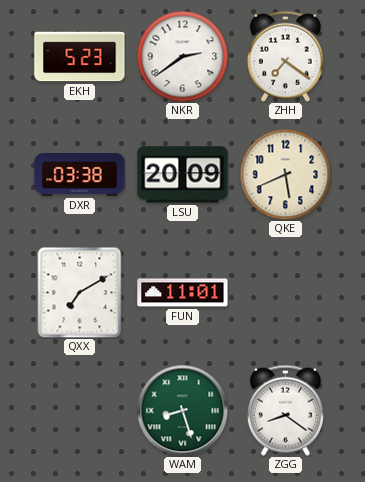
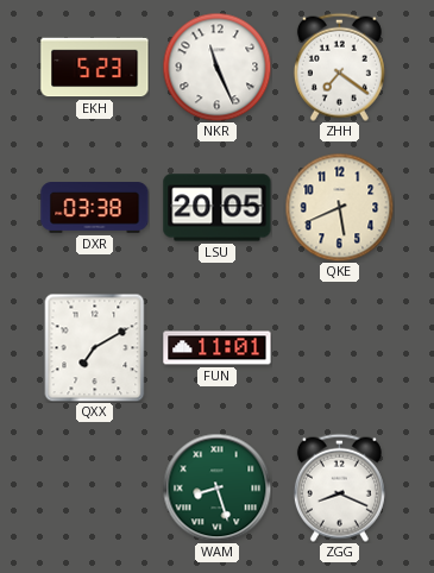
NKR: 2:39 -> 11:26 (216, 67)
LSU: 20:09 -> 20:05 (218, 208)
ZGG: 8:21 -> 8:19 (339, 487)
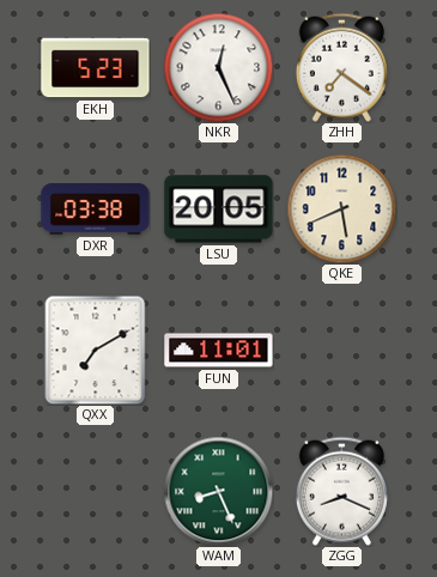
NKR: 11:26 -> 12:26 (218, 67)
WAM: 8:27 -> 8:26 (218, 491)
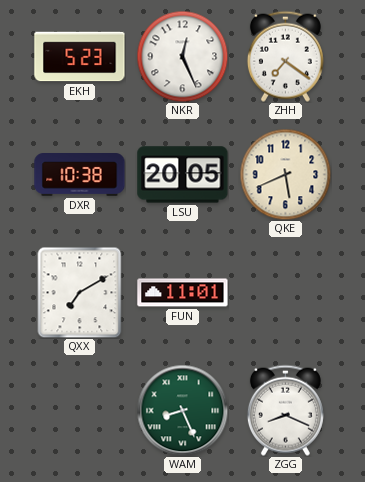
DXR: 03:38 -> 10:38 (80, 175)
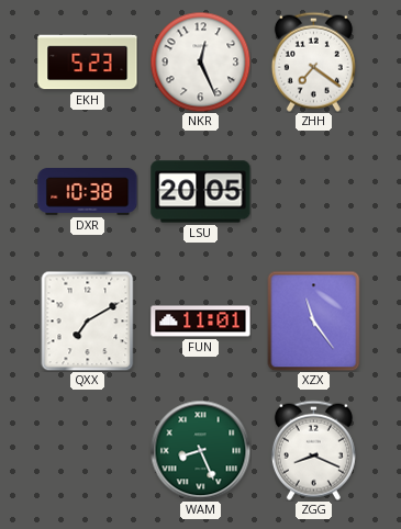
QKE: 5:41 -> none (285, 174)
XZX: none -> 11:24 (314, 320)
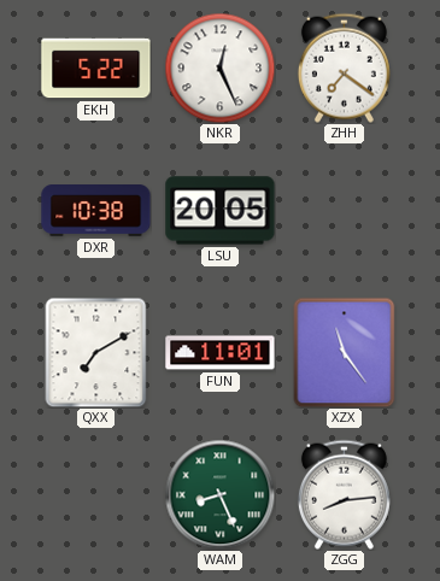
EKH: 5:23 -> 5:22 (96, 69)
ZGG: 8:19 -> 8:14 (344, 494)
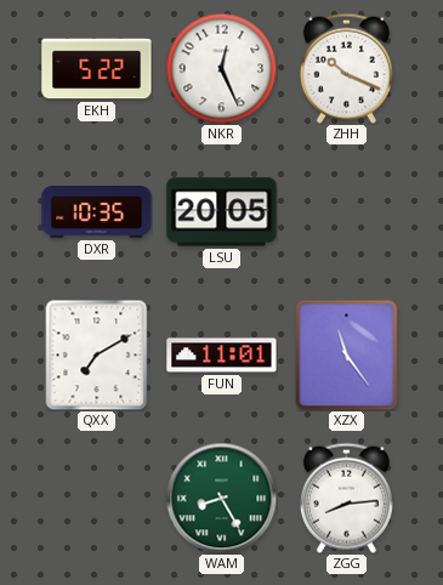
ZHH: 7:21 -> 10:19 (346, 68)
DXR: 10:38 -> 10:35 (97, 212)
WAM: 8:26 -> 8:25 (221, 498)
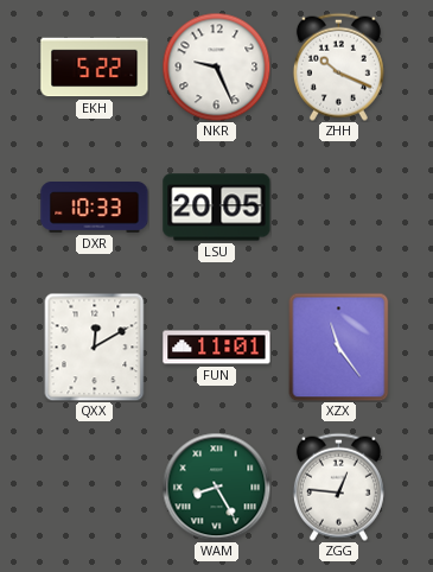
NKR: 12:26 -> 9:26 (216, 66)
DXR: 10:35 -> 10:33 (95, 208)
QXX: 7:10 -> 12:10 (95, 347)
ZGG: 8:14 -> 12:46 (338, 487)
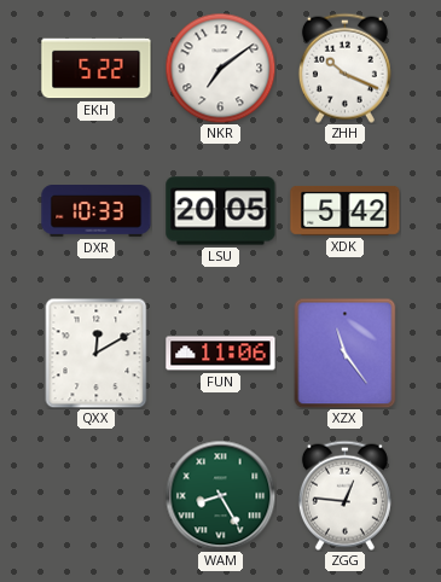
NKR: 9:26 -> 7:09 (220, 68)
XDK: none -> 5:42 (346, 211)
FUN: 11:01 -> 11:06 (221, 354)
